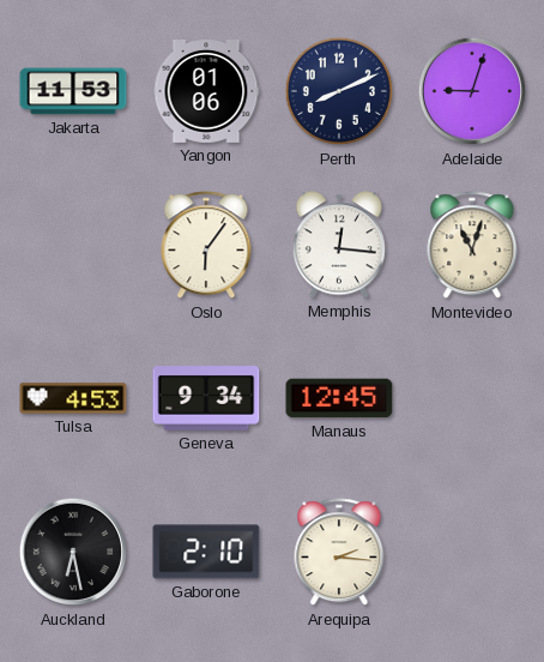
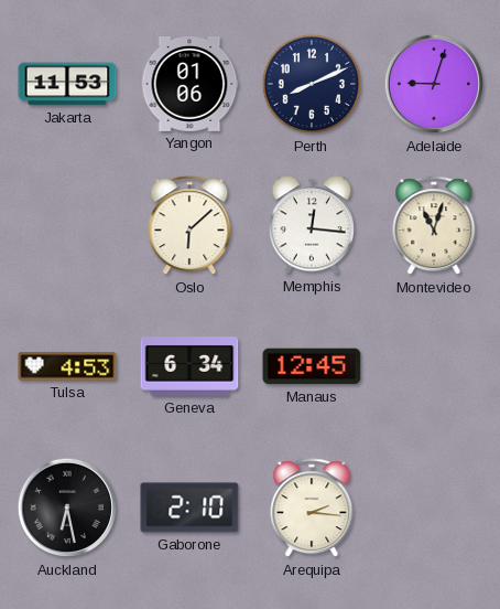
Oslo: 6:06 -> 6:08 (189, 226)
Geneva: 9:34 -> 6:34 (189, 367)
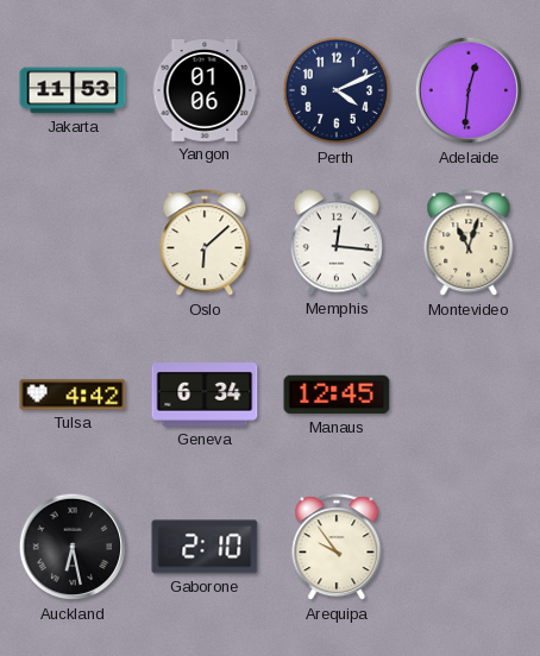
Perth: 8:11 -> 4:11 (337, 90)
Adelaide: 9:03 -> 12:31 (469, 90)
Tulsa: 4:53 -> 4:42 (73, 395)
Arequipa: 2:16 -> 9:54 (337, 548)
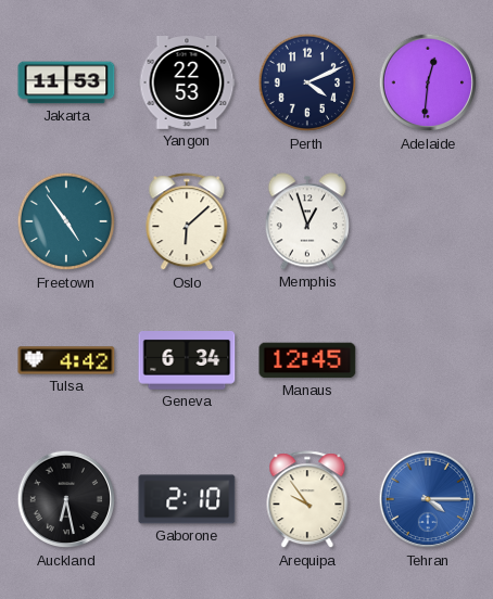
Yangon: 01:06 -> 22:53 (187, 84)
Freetown: none -> 4:54 (66, 221)
Memphis: 12:16 -> 12:57 (307, 221)
Montevideo: 11:03 -> none (469, 244)
Tehran: none -> 4:15 (428, 499)
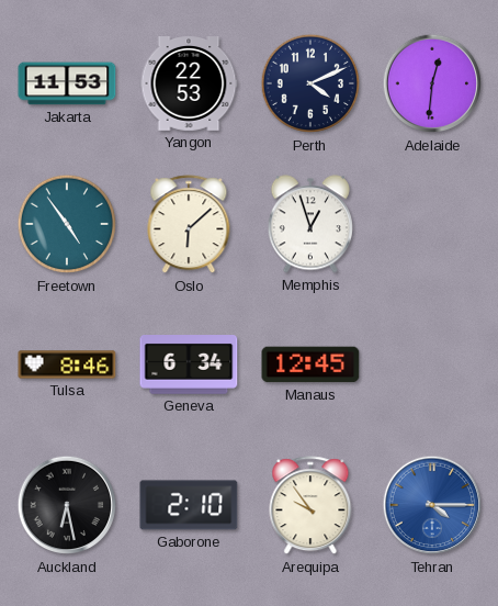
Tulsa: 4:42 -> 8:46 (67, 364)
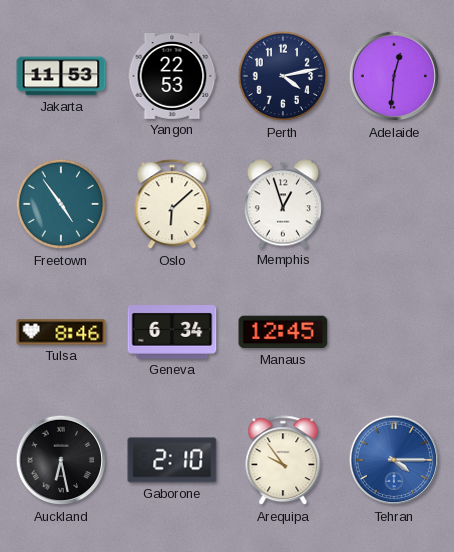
Perth: 4:11 -> 4:13 (283, 76)
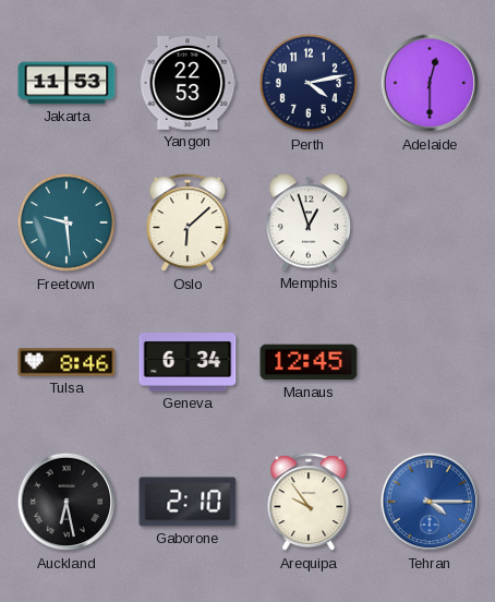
Adelaide: 12:31 -> 12:30 (430, 83)
Freetown: 4:54 -> 9:29 (67, 222)
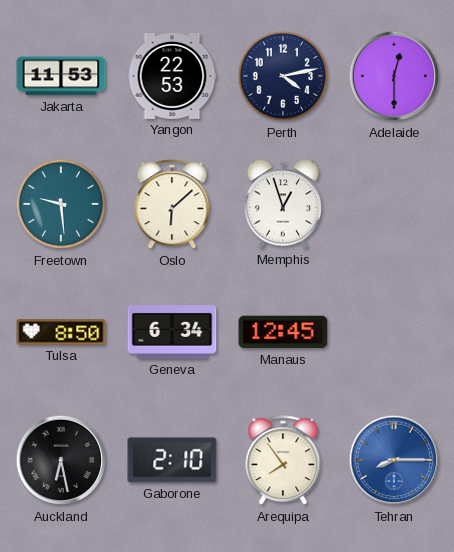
Tulsa: 8:46 -> 8:50 (61, 332)
Arequipa: 9:54 -> 7:54 (283, 461)
Tehran: 4:15 -> 8:15 (394, 460)
